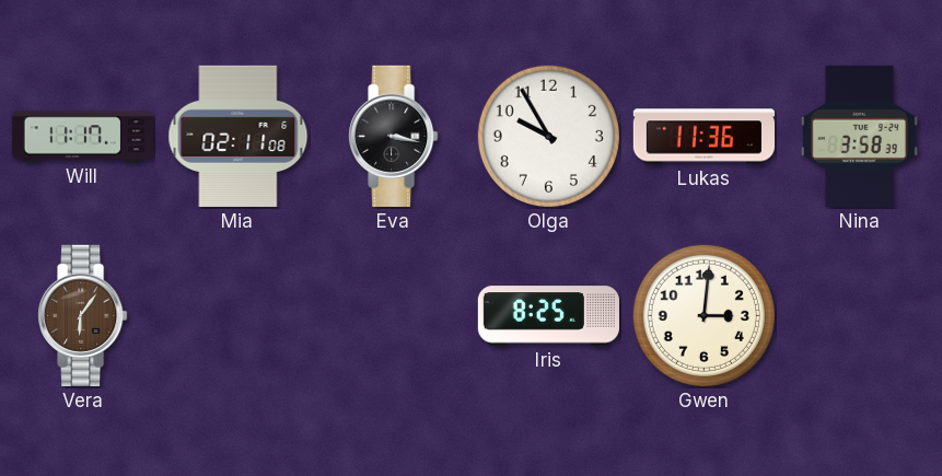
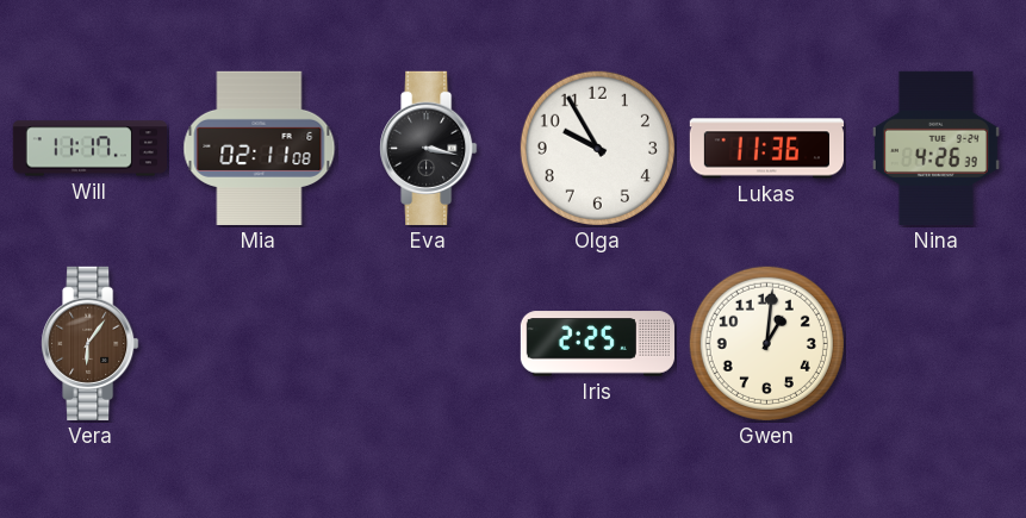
Nina: 3:58 -> 4:26 (935, 148)
Iris: 8:25 -> 2:25 (597, 344)
Gwen: 3:01 -> 1:01 (766, 343)
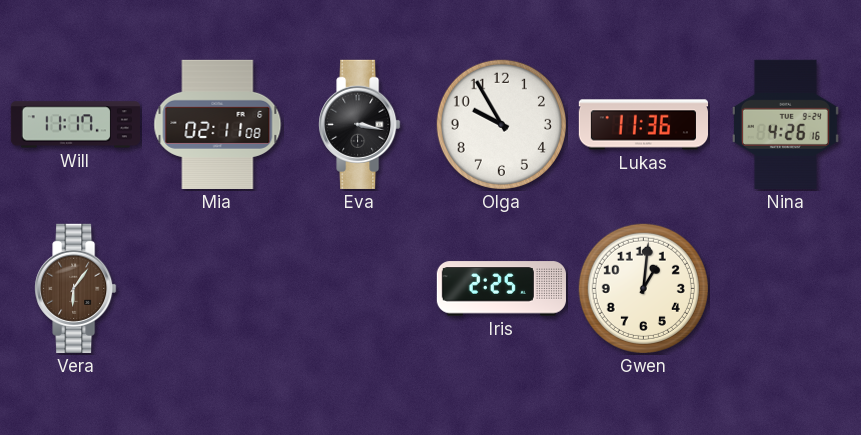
Nina: 4:26:39 -> 4:26:16 (785, 124)
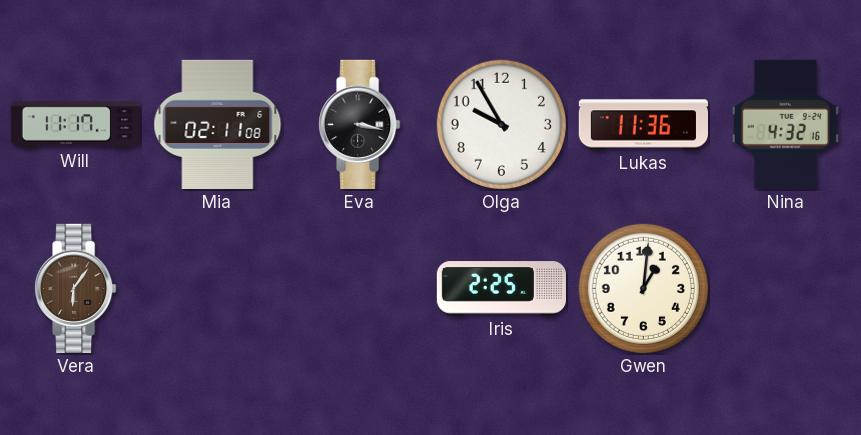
Nina: 4:26 -> 4:32 (785, 124)
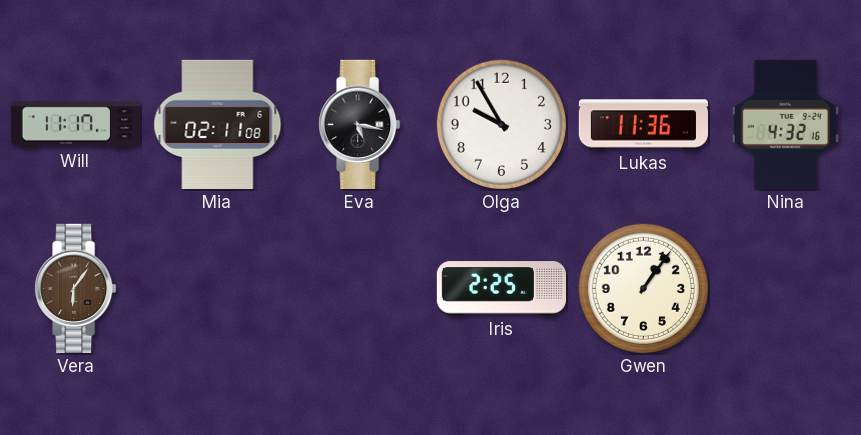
Eva: 3:17 -> 5:17 (360, 124)
Gwen: 1:01 -> 1:06 (643, 288)
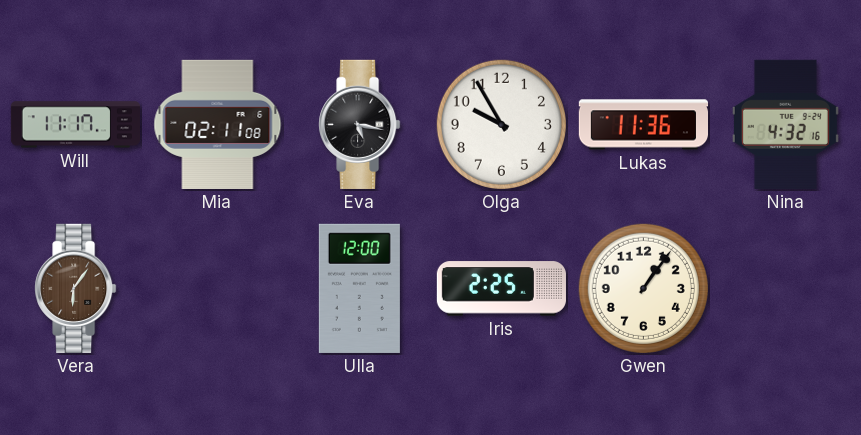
Ulla: none -> 12:00 (359, 288)
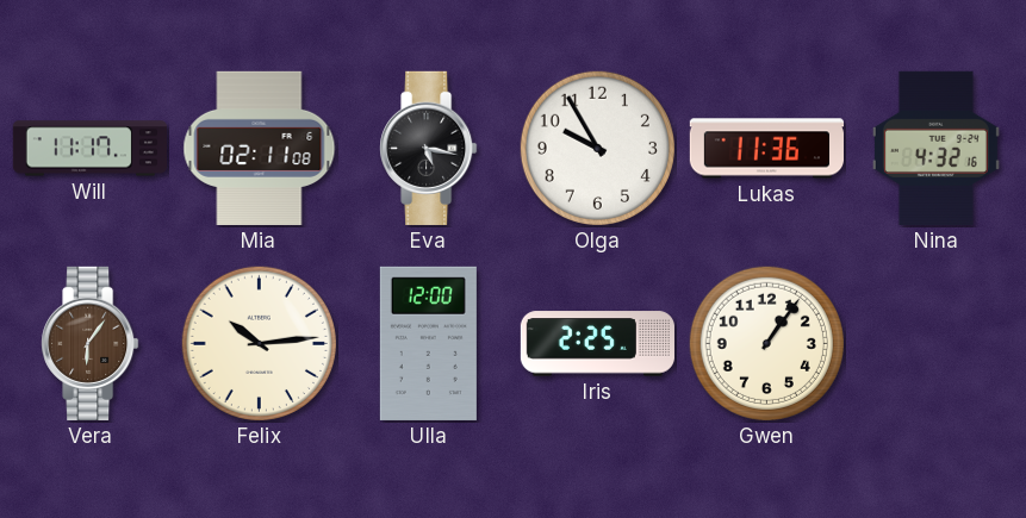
Felix: none -> 10:14 (259, 343)
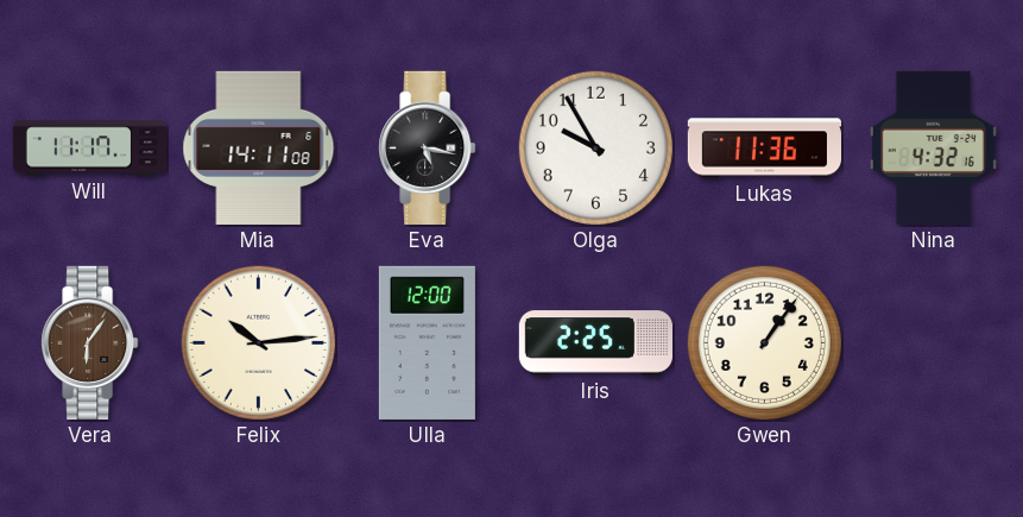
Mia: 02:11 -> 14:11 (259, 147)
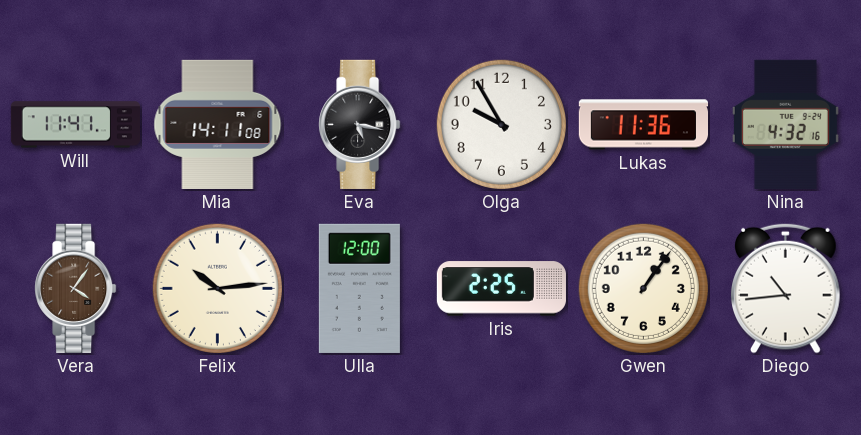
Will: 11:17 -> 11:41 (75, 125)
Vera: 6:06 -> 4:06 (76, 288)
Diego: none -> 10:44 (786, 288)
